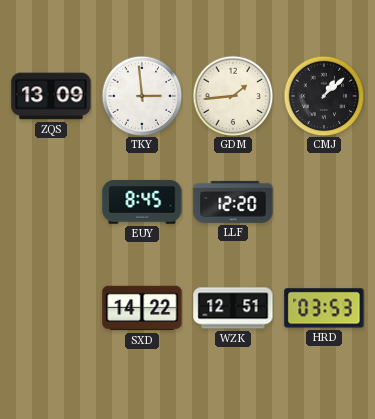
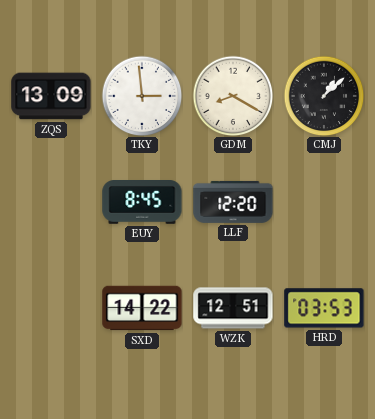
GDM: 1:44 -> 8:20 (233, 96)
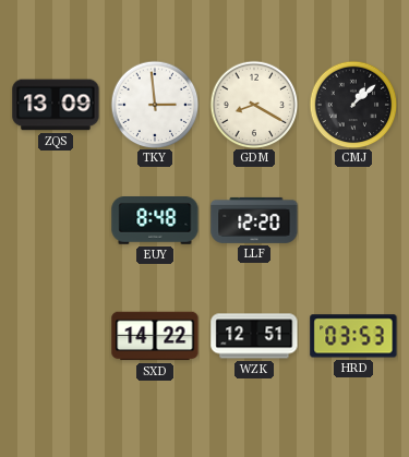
EUY: 8:45 -> 8:48 (155, 221)
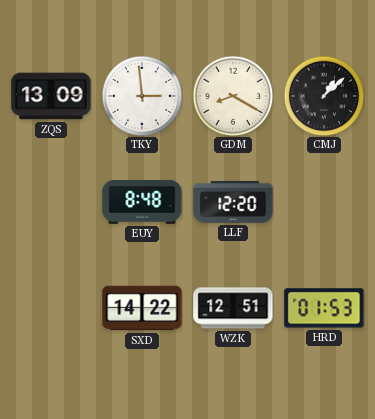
HRD: 03:53 -> 01:53 (324, 308)
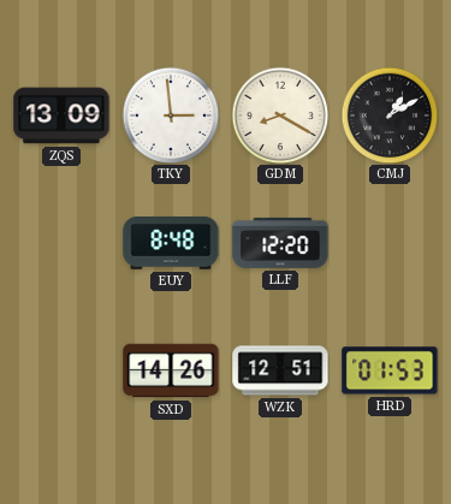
CMJ: 1:08 -> 1:10 (390, 115)
SXD: 14:22 -> 14:26 (171, 370)
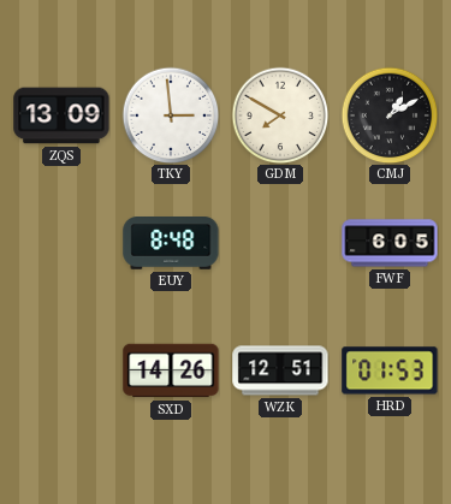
GDM: 8:20 -> 7:50 (280, 115)
LLF: 12:20 -> none (280, 243)
FWF: none -> 6:05 (390, 243)
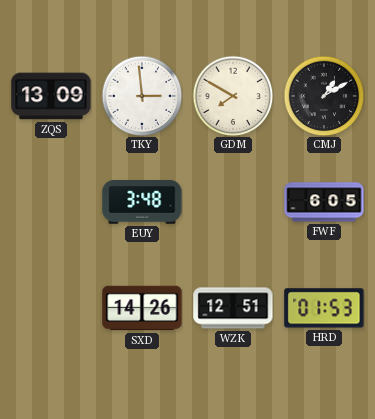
EUY: 8:48 -> 3:48 (142, 203)
